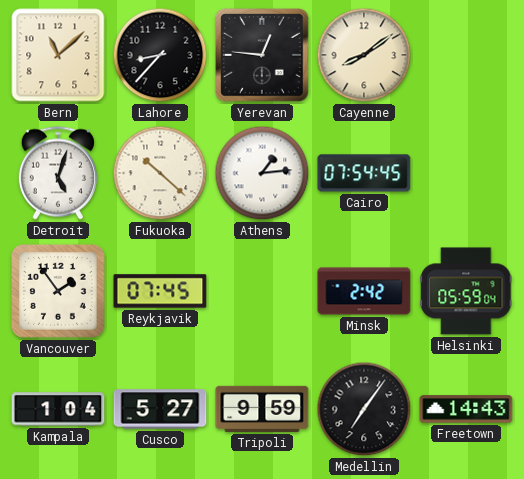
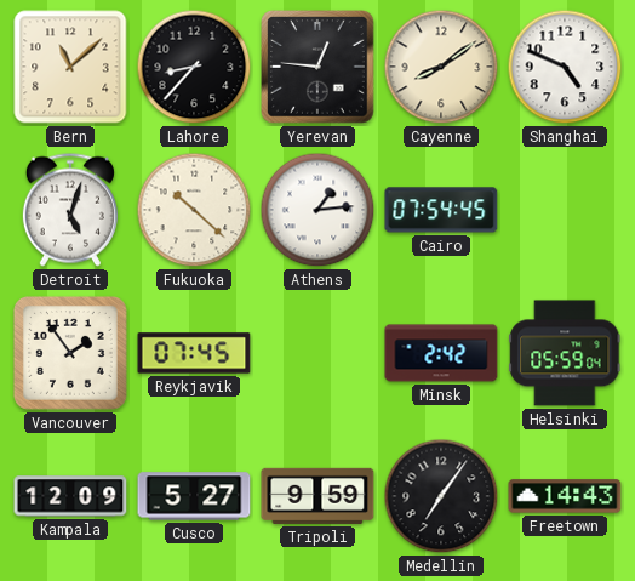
Shanghai: none -> 4:49 (565, 67)
Kampala: 1:04 -> 12:09 (70, 496)
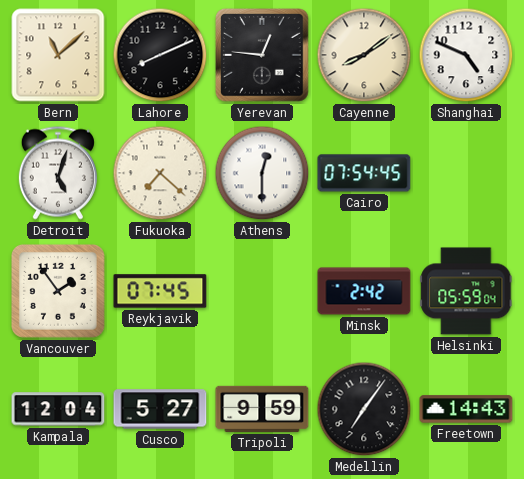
Lahore: 8:37 -> 8:11 (160, 55)
Fukuoka: 10:22 -> 7:22 (160, 173)
Athens: 1:14 -> 12:30 (262, 173)
Kampala: 12:09 -> 12:04 (58, 409)
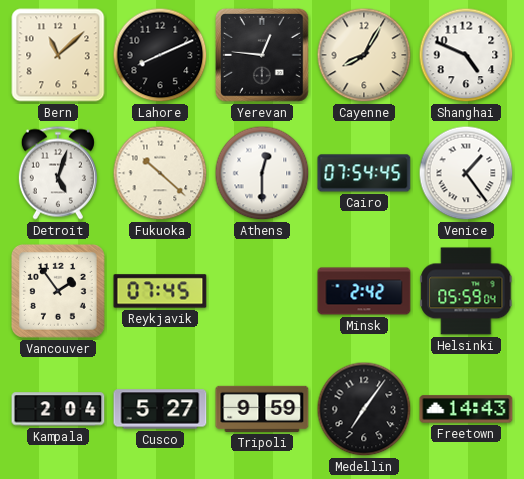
Cayenne: 8:09 -> 8:05 (364, 55)
Fukuoka: 7:22 -> 10:22 (160, 173)
Venice: none -> 1:24 (466, 173)
Kampala: 12:04 -> 2:04 (58, 409)
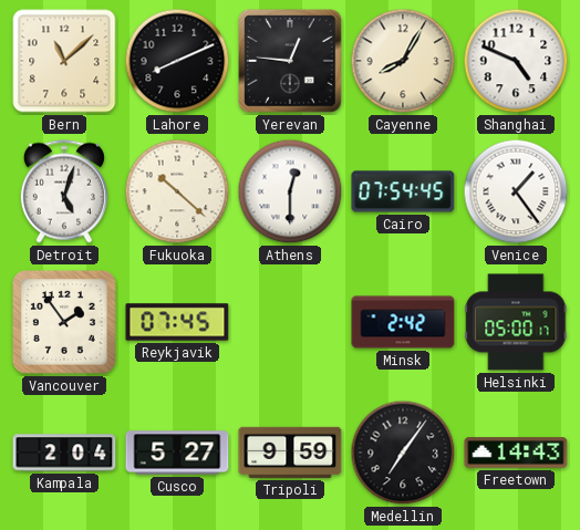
Helsinki: 05:59 -> 05:00 (516, 322)
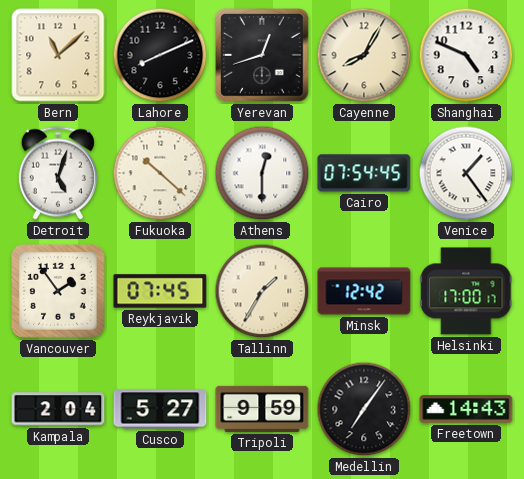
Yerevan: 12:46 -> 12:42 (263, 56)
Tallinn: none -> 1:35 (262, 291)
Minsk: 2:42 -> 12:42 (364, 291)
Helsinki: 05:00 -> 17:00 (466, 291)
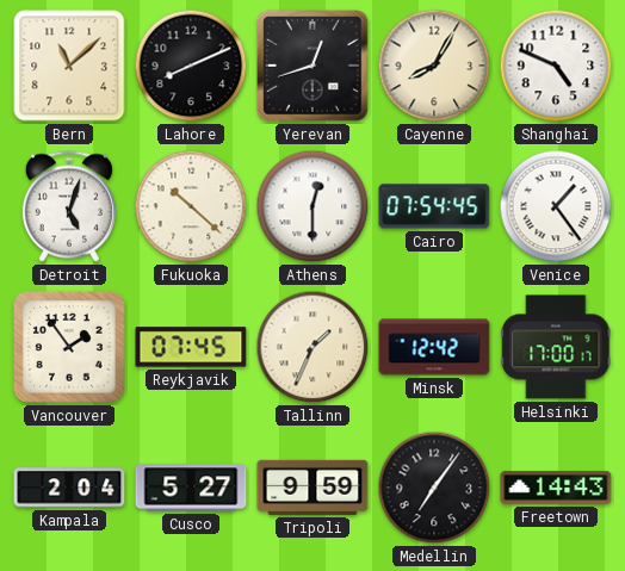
Tallinn: 1:35 -> 1:34 (312, 347)
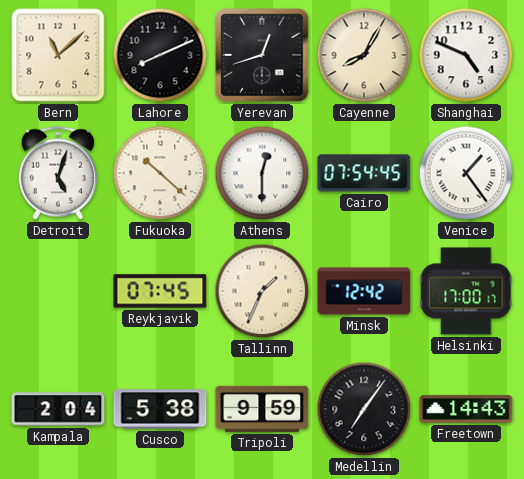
Vancouver: 1:54 -> none (69, 347)
Cusco: 5:27 -> 5:38 (160, 409)
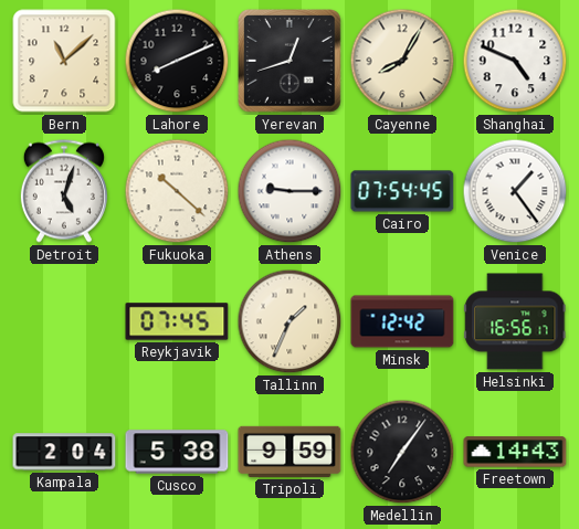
Athens: 12:30 -> 9:15 (289, 191)
Helsinki: 17:00 -> 16:56 (515, 321)
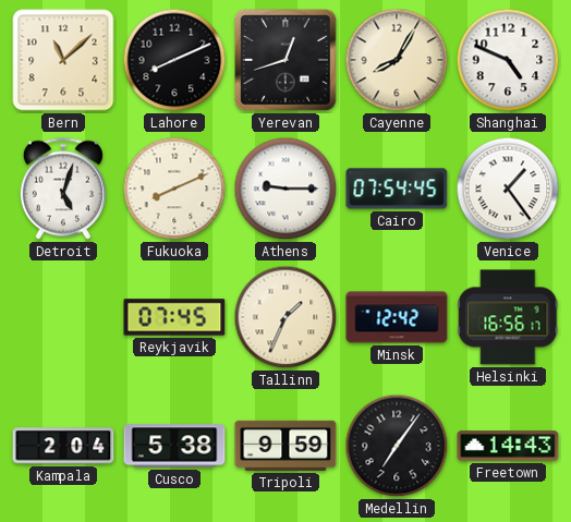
Fukuoka: 10:22 -> 8:11 (174, 189)
